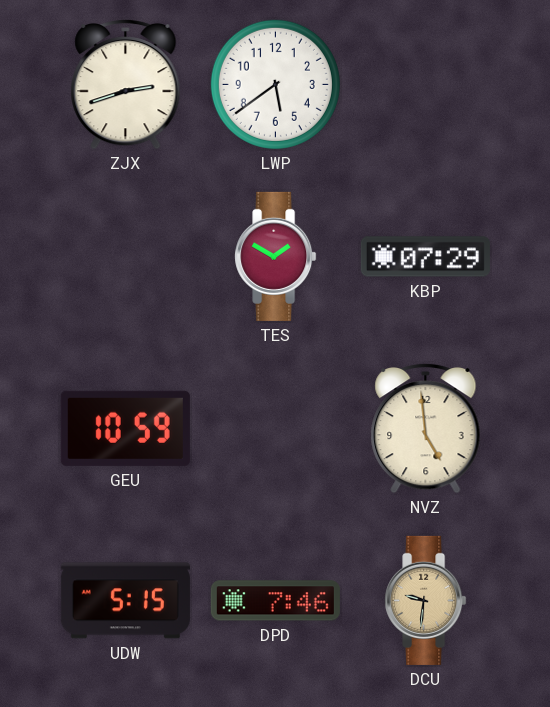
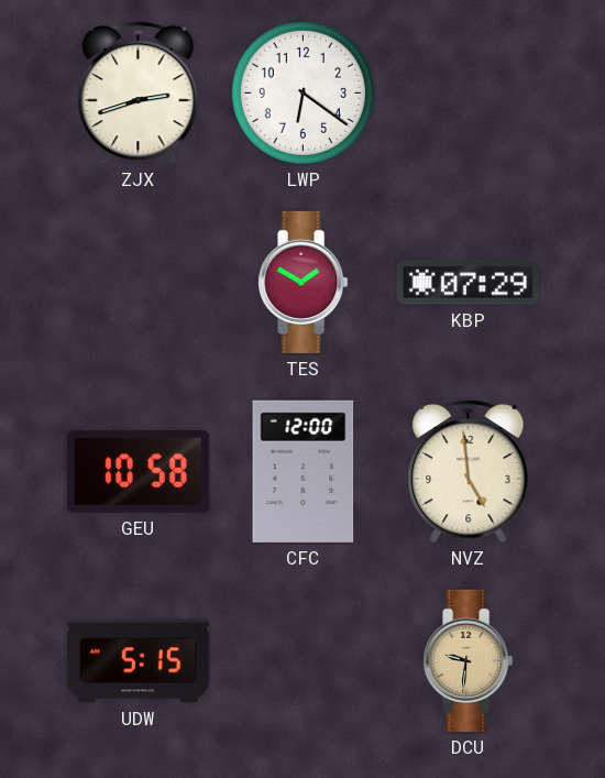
LWP: 5:39 -> 6:21 (302, 92)
GEU: 10:59 -> 10:58 (137, 471)
CFC: none -> 12:00 (304, 471)
DPD: 7:46 -> none (275, 601)
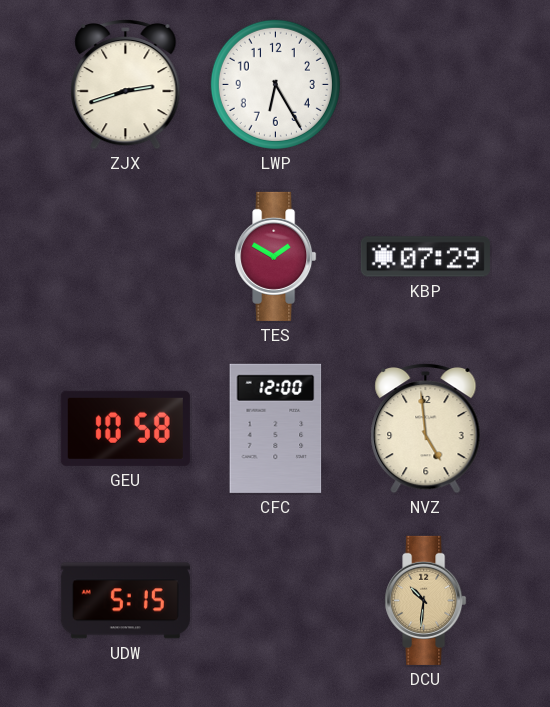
LWP: 6:21 -> 6:25 (275, 84)
DCU: 9:31 -> 10:31 (426, 600)
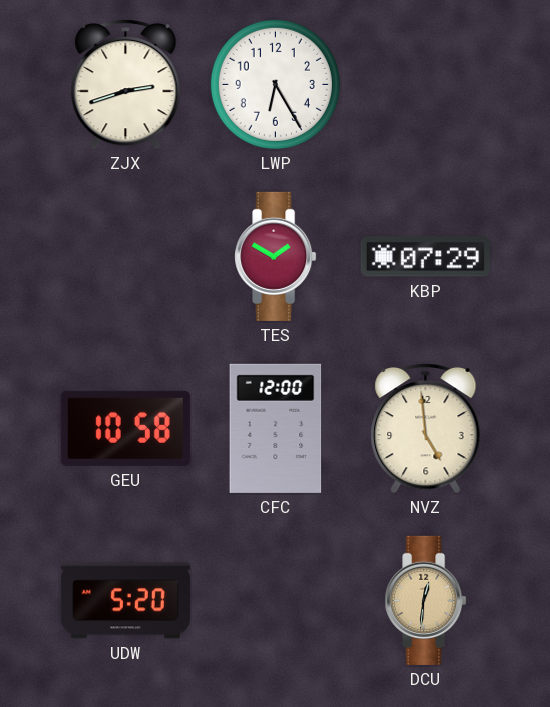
UDW: 5:15 -> 5:20 (125, 601)
DCU: 10:31 -> 12:31 (426, 600)
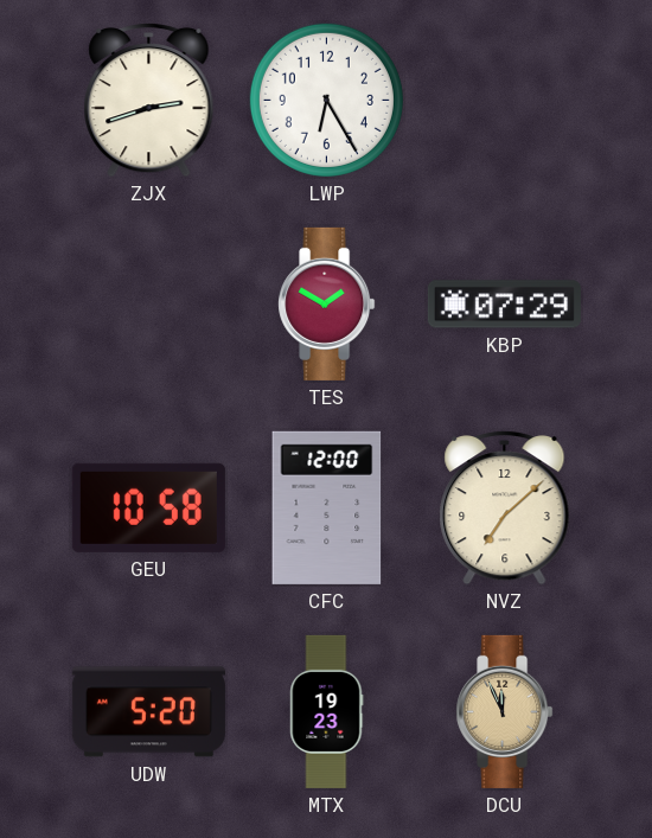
NVZ: 4:59 -> 7:08 (505, 507)
MTX: none -> 19:23 (327, 711)
DCU: 12:31 -> 11:56 (505, 711)
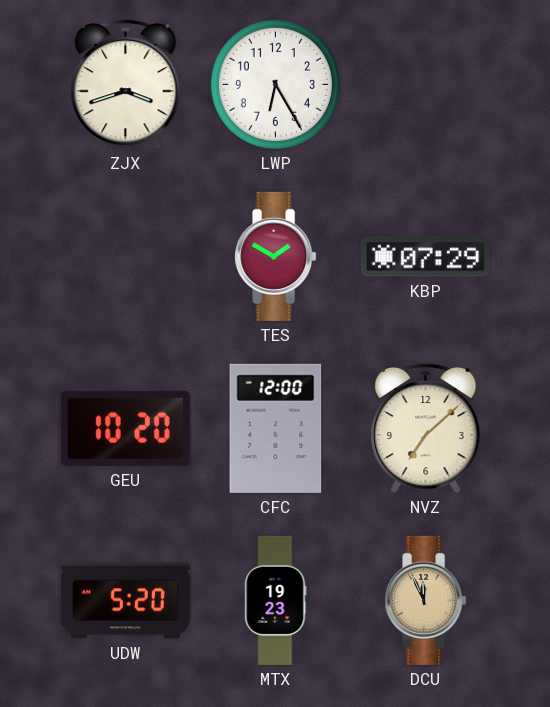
ZJX: 2:42 -> 3:42 (126, 84)
GEU: 10:58 -> 10:20 (125, 428)
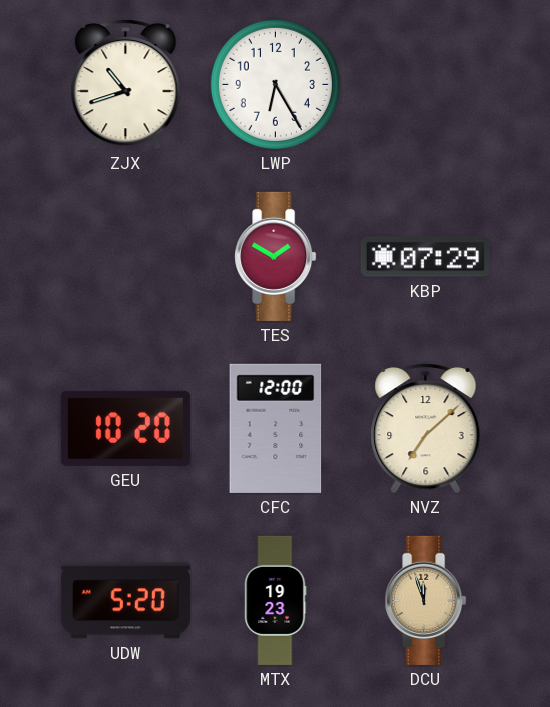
ZJX: 3:42 -> 10:42 (126, 84)
DCU: 11:56 -> 11:57 (426, 600)
